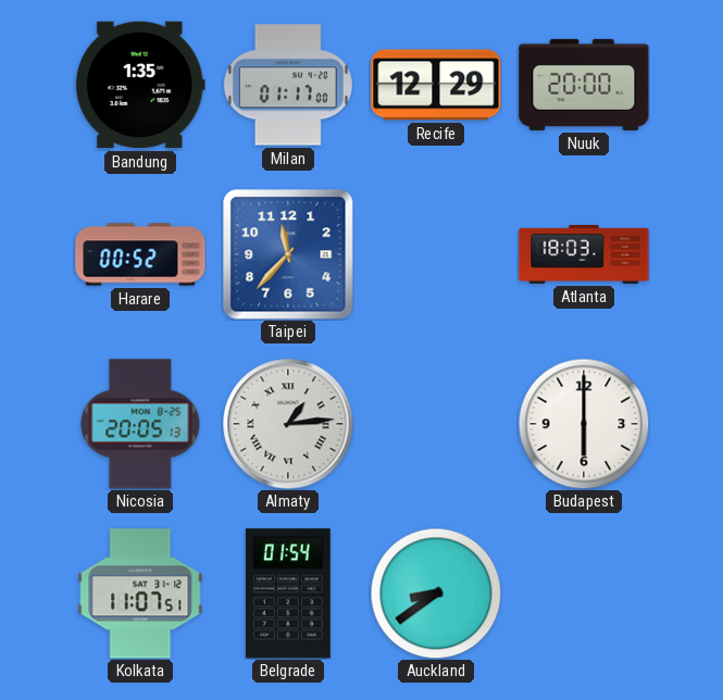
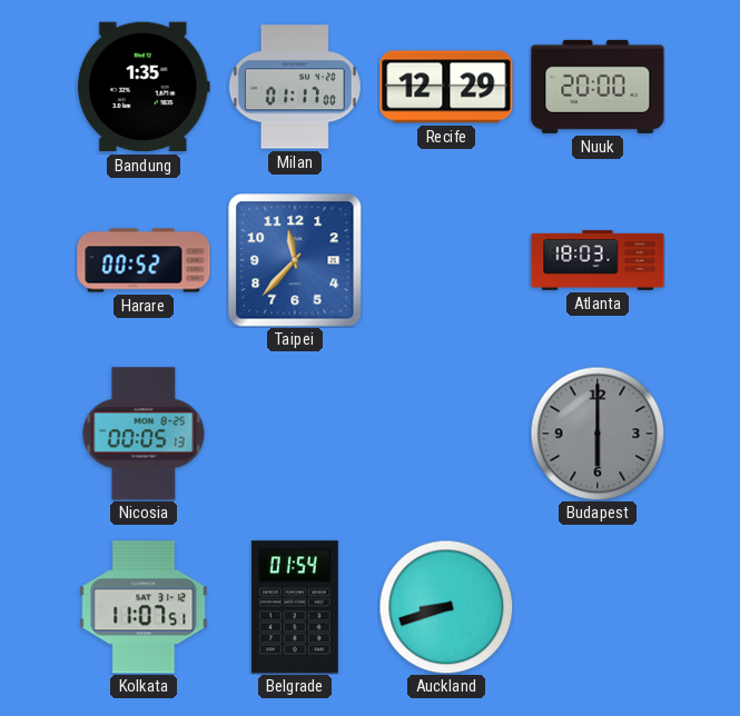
Nicosia: 20:05 -> 00:05 (144, 434)
Almaty: 1:14 -> none (288, 424)
Budapest dial: white -> grey (598, 434)
Auckland: 8:39 -> 8:42 (446, 607)
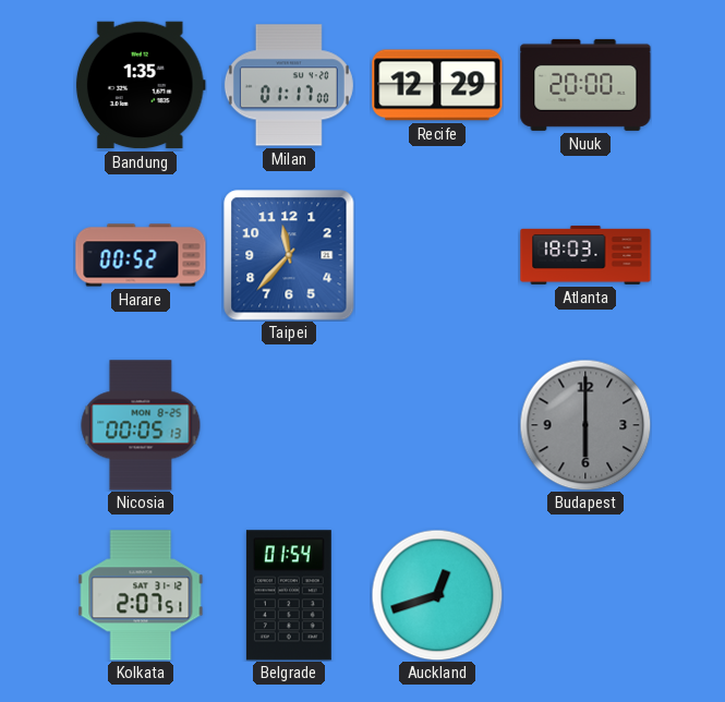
Kolkata: 11:07 -> 2:07 (141, 595)
Auckland: 8:42 -> 12:42 (437, 595)
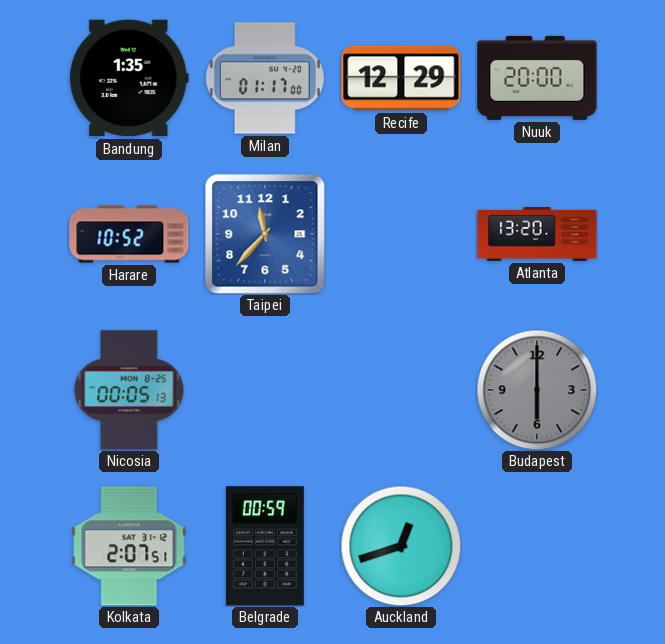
Harare: 00:52 -> 10:52 (129, 234)
Atlanta: 18:03 -> 13:20 (537, 234)
Belgrade: 01:54 -> 00:59 (265, 546)
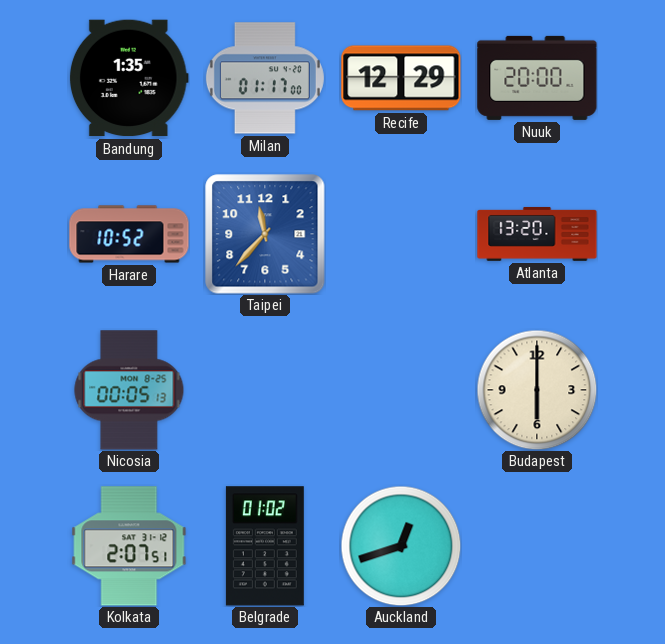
Budapest dial: grey -> cream (537, 390)
Belgrade: 00:59 -> 01:02 (265, 546)
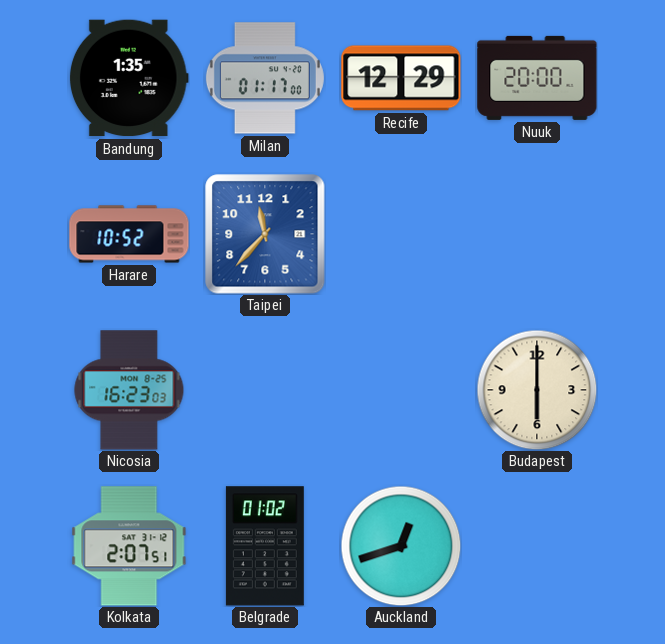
Atlanta: 13:20 -> none (537, 234)
Nicosia: 00:05 -> 16:23 (129, 390)
